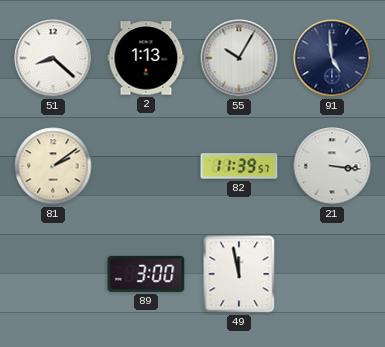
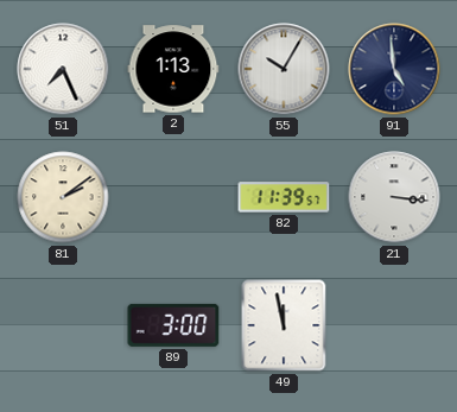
51: 8:22 -> 7:26 (63, 69)
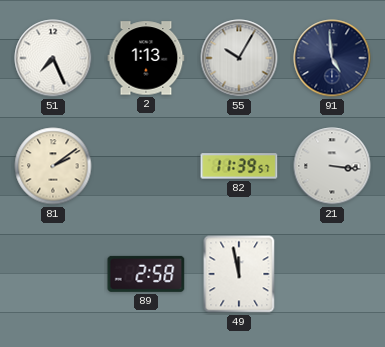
89: 3:00 -> 2:58 (146, 274)
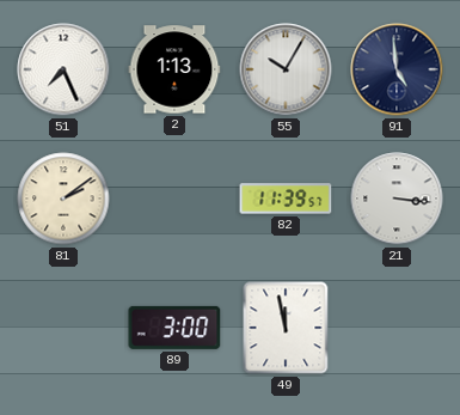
89: 2:58 -> 3:00 (174, 328)
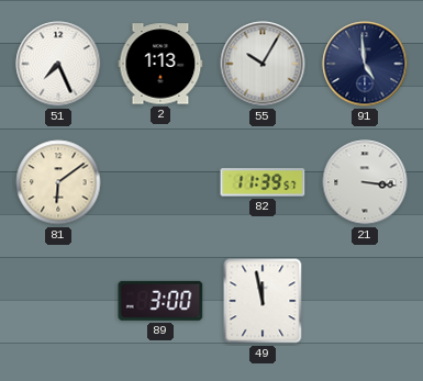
81: 2:09 -> 6:09 (58, 182)
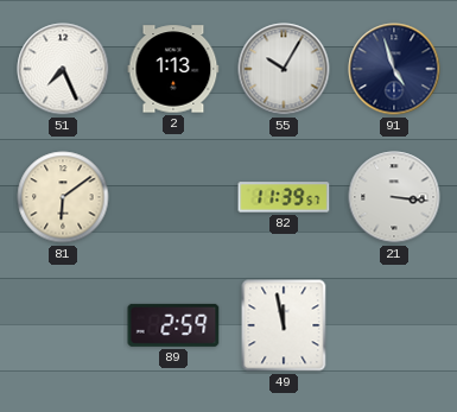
91: 4:59 -> 4:57 (394, 69)
89: 3:00 -> 2:59 (173, 325)
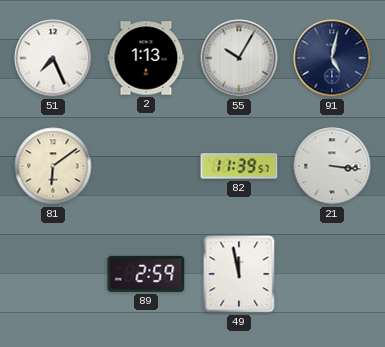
91: 4:57 -> 5:02 (332, 58)
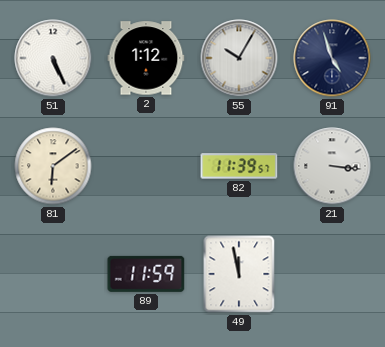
51: 7:26 -> 5:26 (53, 58)
2: 1:13 -> 1:12 (146, 58)
91: 5:02 -> 4:57 (332, 58)
89: 2:59 -> 11:59 (146, 274)
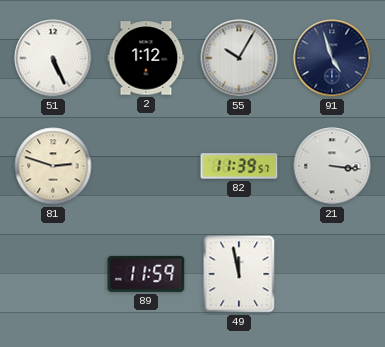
81: 6:09 -> 2:48 (53, 166)
